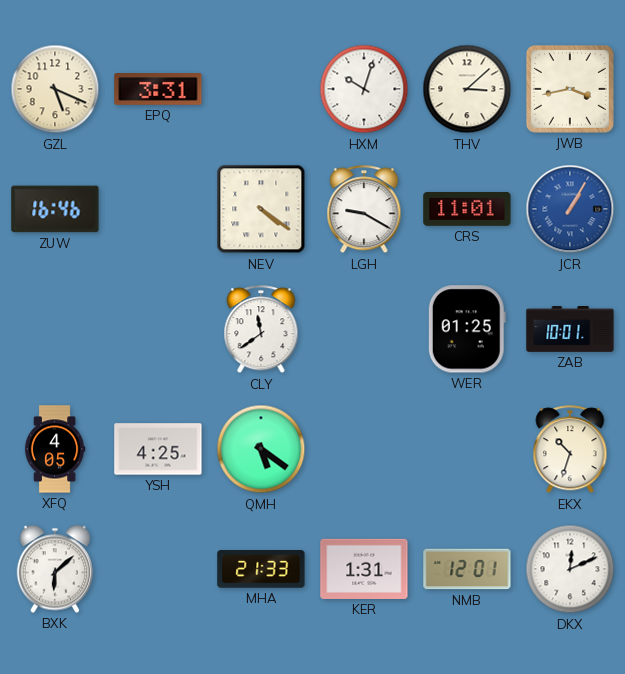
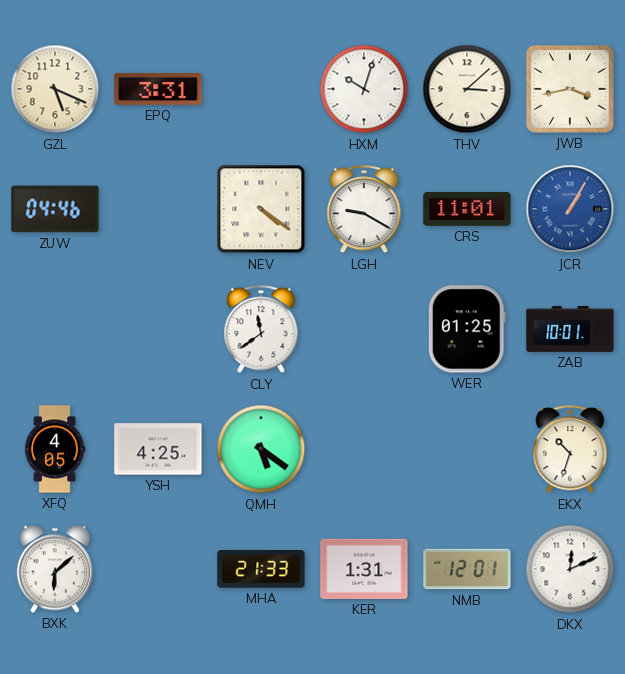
ZUW: 16:46 -> 04:46 (55, 209)
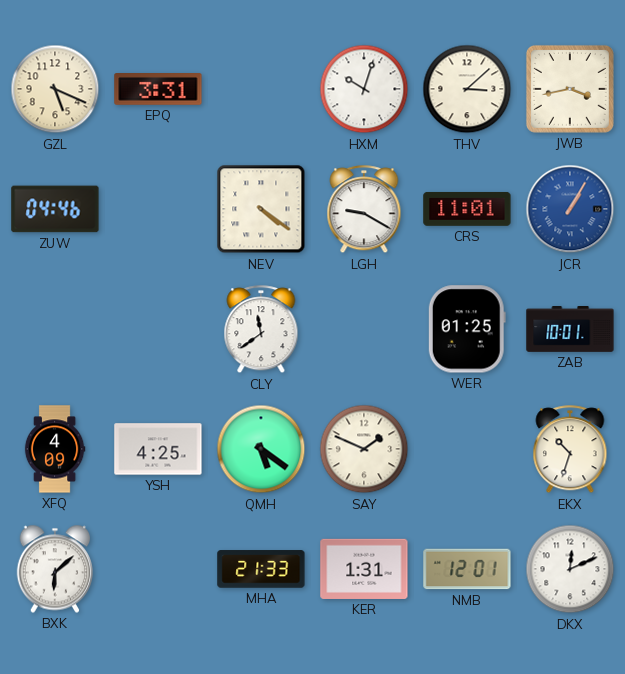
XFQ: 4:05 -> 4:09 (55, 449)
SAY: none -> 1:49 (364, 449)
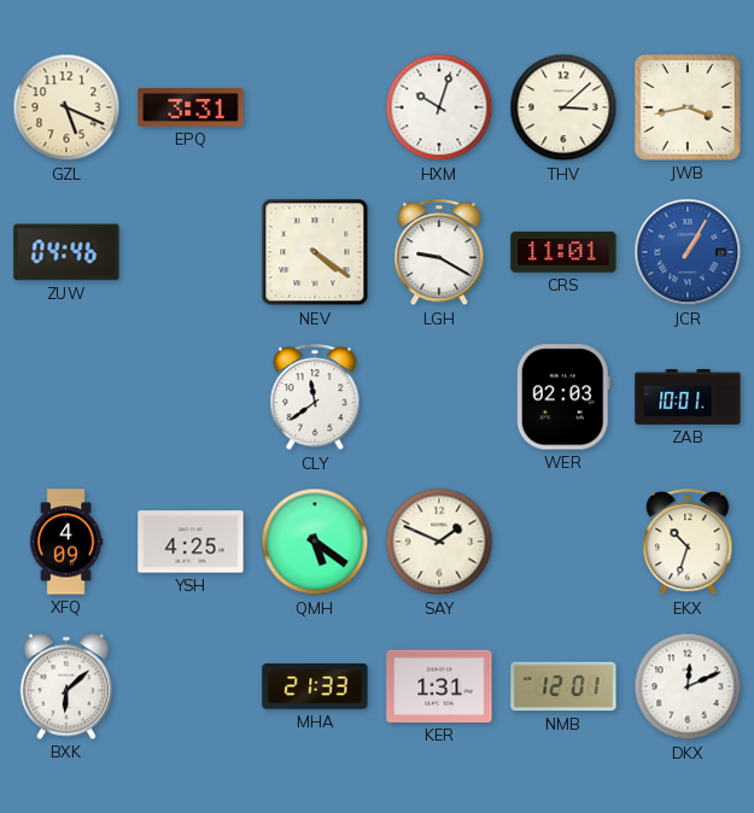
WER: 01:25 -> 02:03 (563, 397)
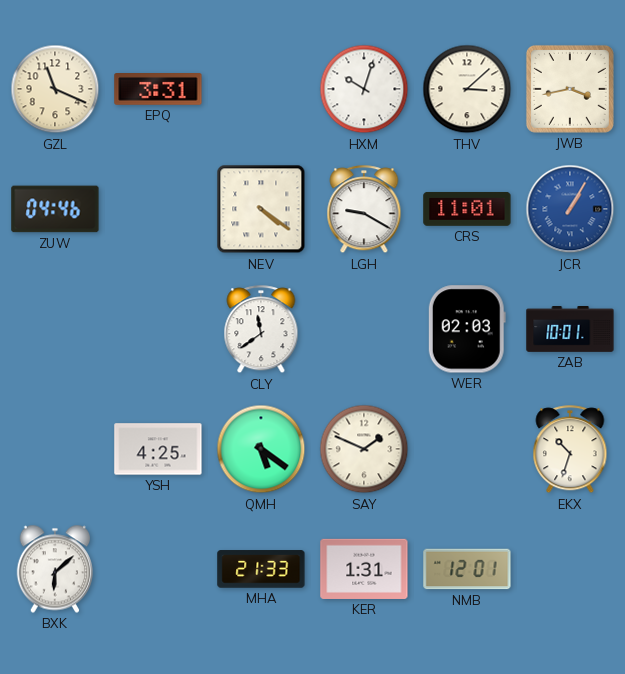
GZL: 5:19 -> 11:19 (55, 89)
XFQ: 4:09 -> none (66, 542)
DKX: 12:11 -> none (688, 686)
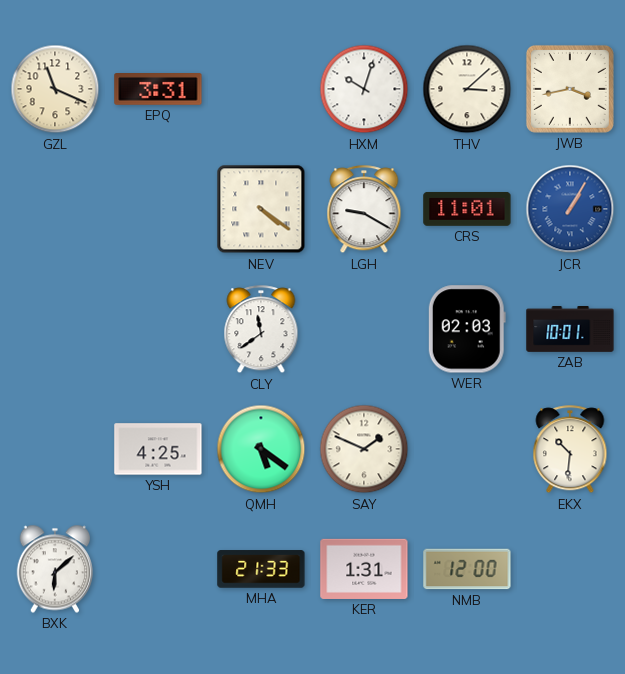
ZUW: 04:46 -> none (55, 209)
EKX: 10:33 -> 10:31 (570, 450)
NMB: 12:01 -> 12:00 (467, 569)
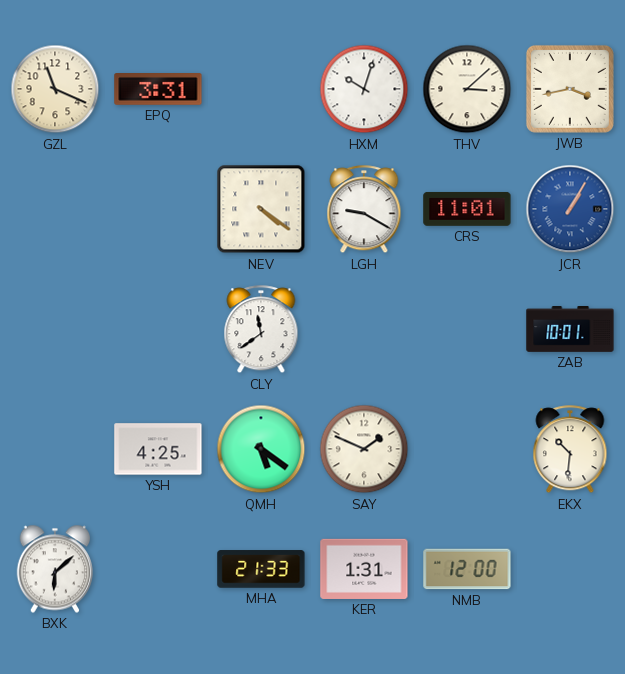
WER: 02:03 -> none (467, 329)
